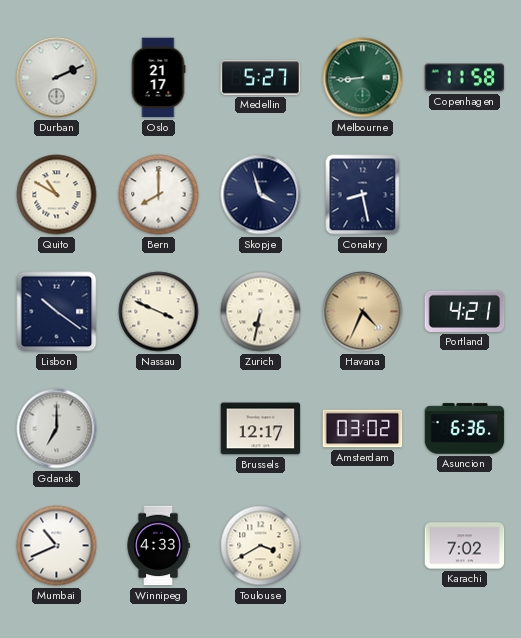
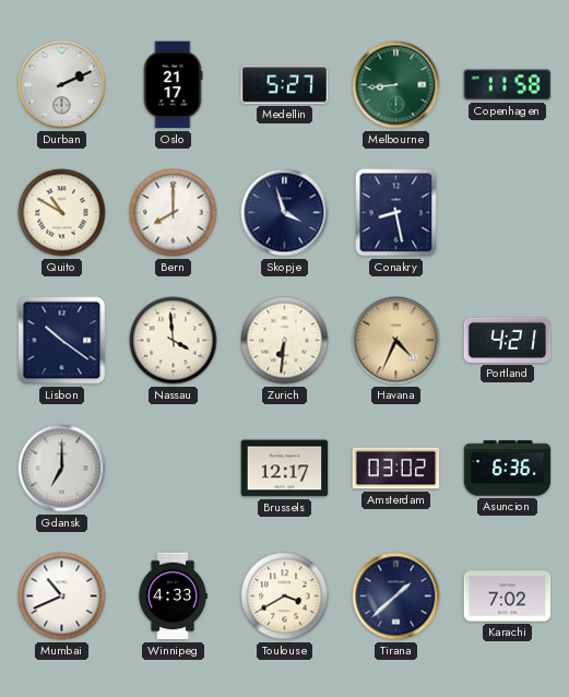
Nassau: 3:49 -> 3:59 (174, 341)
Zurich: 6:32 -> 6:31 (285, 341)
Tirana: none -> 1:38 (396, 596)
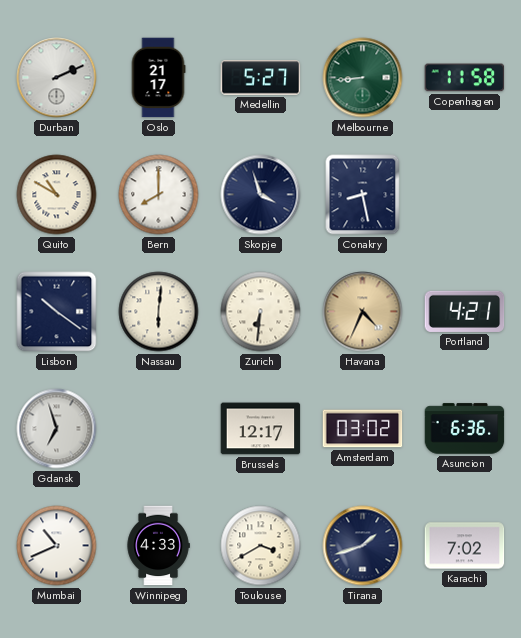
Nassau: 3:59 -> 6:01 (159, 312)
Gdansk: 7:00 -> 6:57 (57, 429)
Tirana: 1:38 -> 1:42 (363, 546)
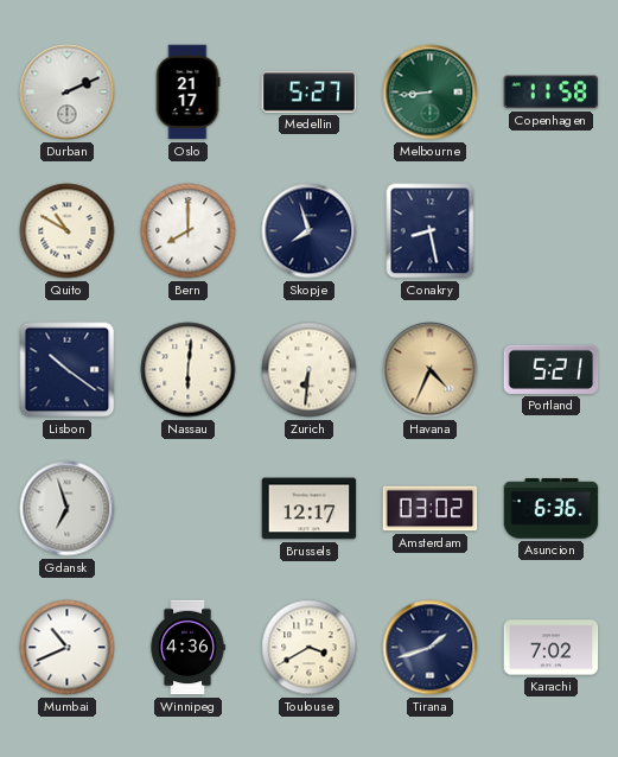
Skopje: 3:57 -> 7:57 (310, 231)
Portland: 4:21 -> 5:21 (552, 369)
Winnipeg: 4:33 -> 4:36 (187, 648)
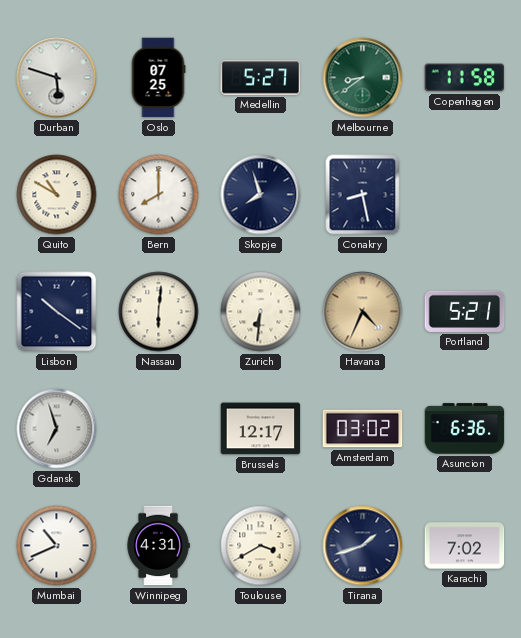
Durban: 2:11 -> 5:48 (57, 78)
Oslo: 21:17 -> 07:25 (158, 78)
Melbourne: 8:44 -> 8:39 (363, 78)
Winnipeg: 4:36 -> 4:31 (158, 546)
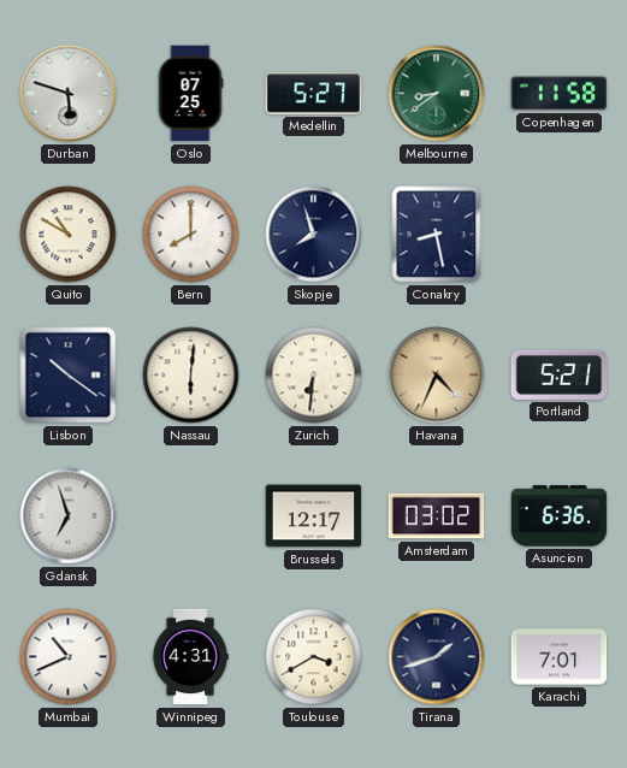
Karachi: 7:02 -> 7:01 (560, 657)
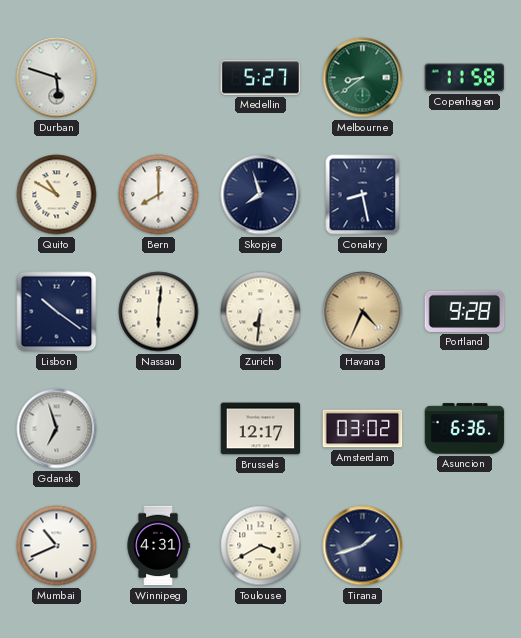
Oslo: 07:25 -> none (190, 94)
Portland: 5:21 -> 9:28 (465, 311)
Karachi: 7:01 -> none (560, 657)
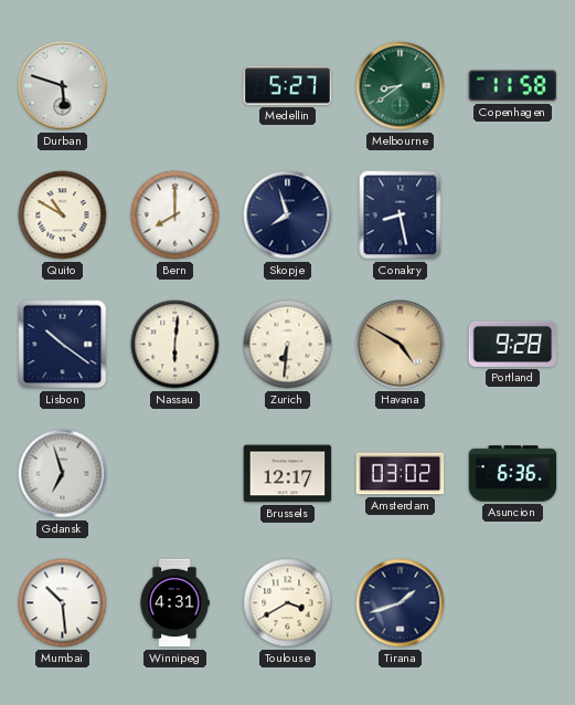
Havana: 4:34 -> 4:50 (401, 345)
Mumbai: 10:41 -> 10:29 (63, 603)
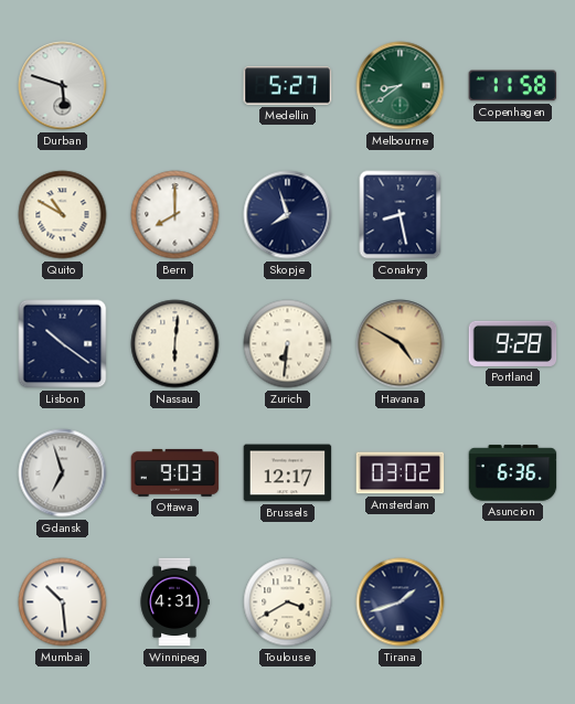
Ottawa: none -> 9:03 (175, 473)
